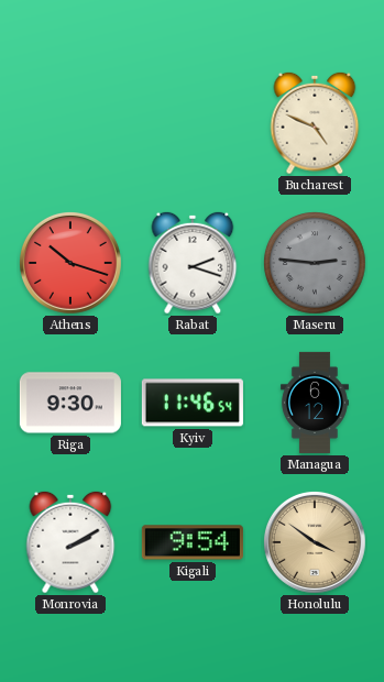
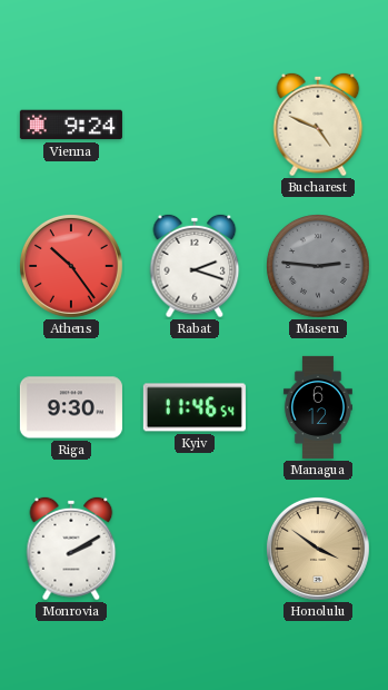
Vienna: none -> 9:24 (71, 125)
Athens: 10:18 -> 10:24 (71, 266)
Kigali: 9:54 -> none (193, 542)
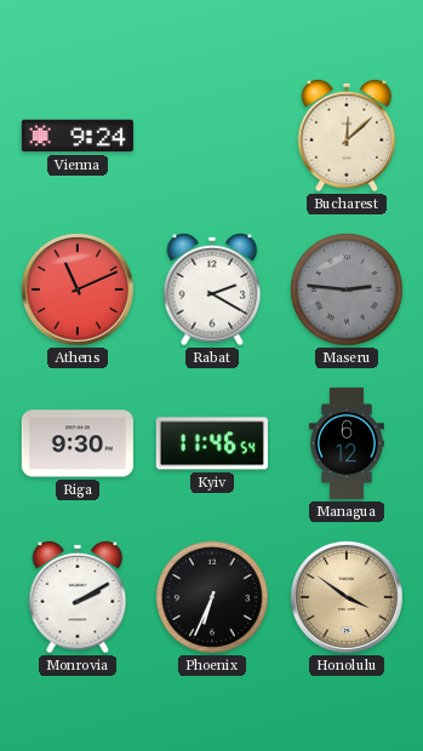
Bucharest: 4:49 -> 12:08 (347, 136)
Athens: 10:24 -> 11:11 (78, 289)
Rabat: 2:18 -> 2:20 (212, 289)
Phoenix: none -> 6:34 (213, 598)
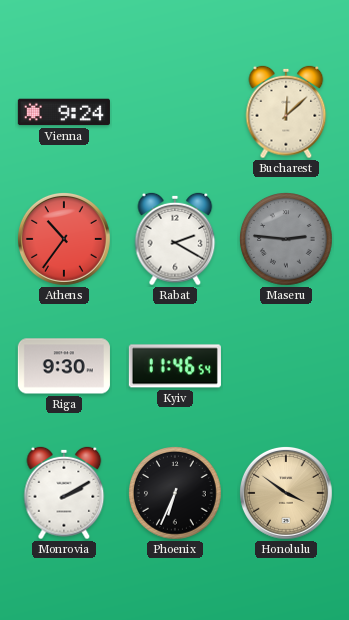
Athens: 11:11 -> 10:36 (64, 239)
Managua: 6:12 -> none (347, 443)
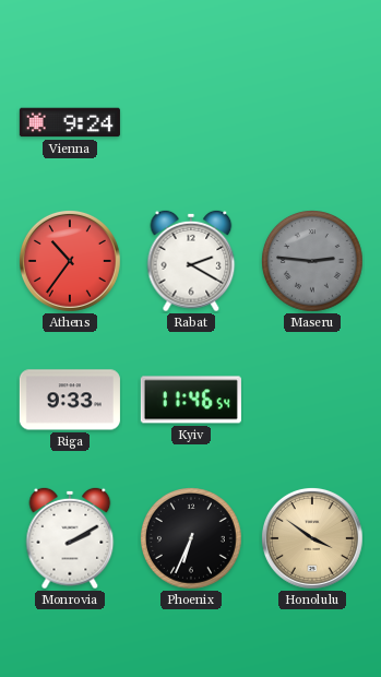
Bucharest: 12:08 -> none (286, 112)
Riga: 9:30 -> 9:33 (70, 400)
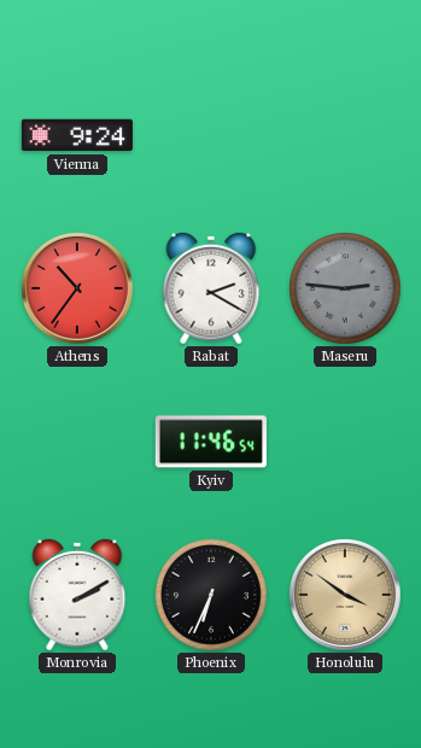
Riga: 9:33 -> none (70, 400)
